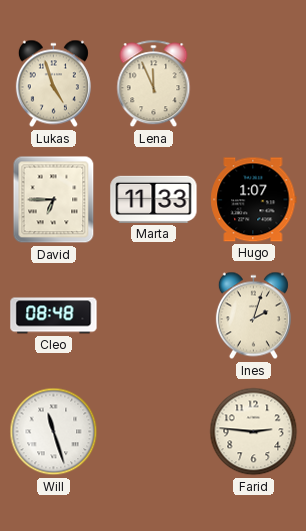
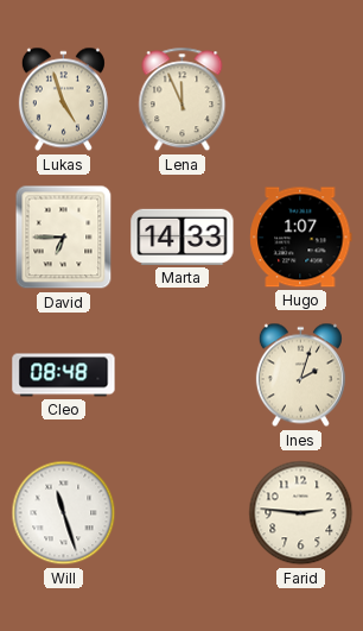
Marta: 11:33 -> 14:33 (183, 236)
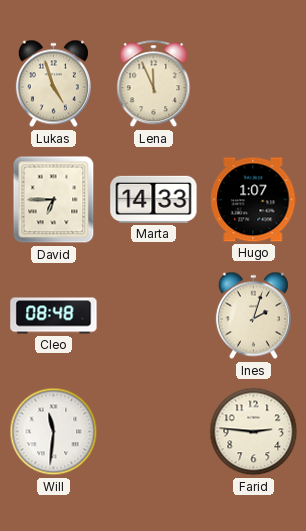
Will: 11:27 -> 11:31 (54, 432)
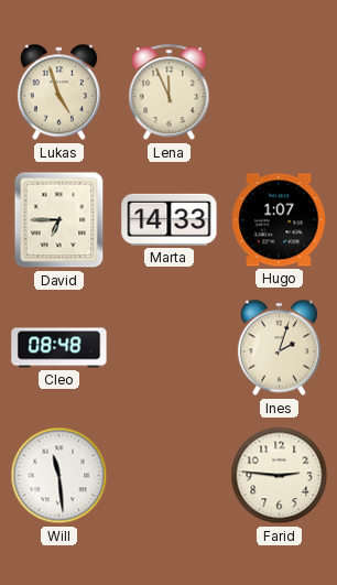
Will: 11:31 -> 11:29 (59, 476)
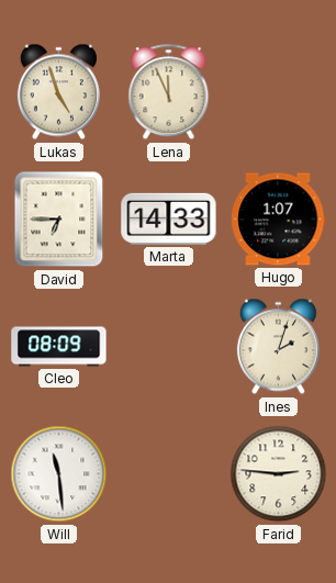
Cleo: 08:48 -> 08:09 (59, 347)
